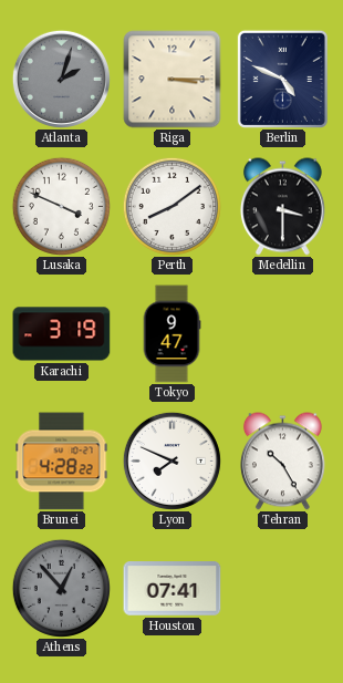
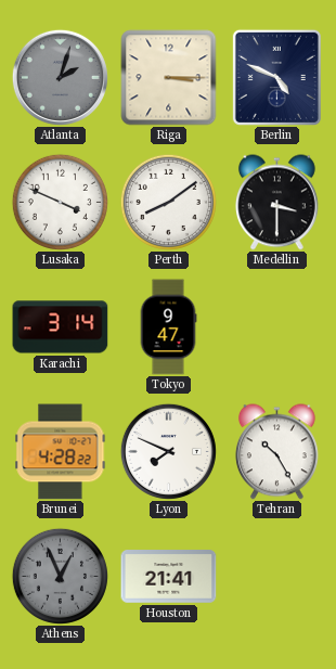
Karachi: 3:19 -> 3:14 (61, 327)
Athens: 12:53 -> 12:56 (60, 576)
Houston: 07:41 -> 21:41 (169, 577)
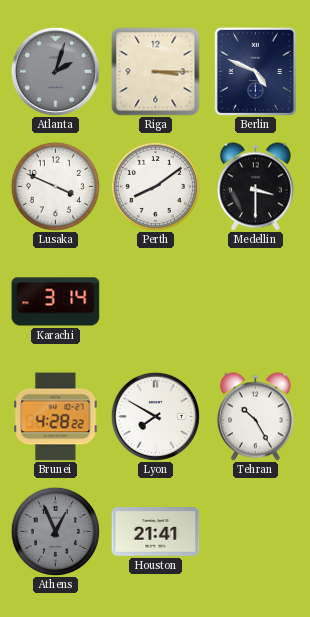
Tokyo: 9:47 -> none (168, 327)
Lyon: 7:49 -> 7:50 (155, 416)
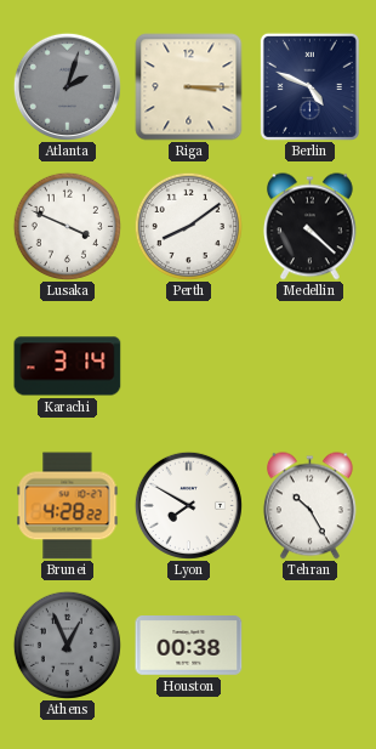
Medellin: 3:30 -> 4:22 (309, 227)
Houston: 21:41 -> 00:38 (189, 646)
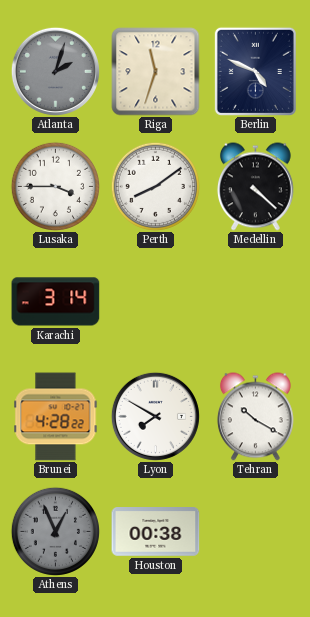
Riga: 3:15 -> 11:33 (156, 72)
Lusaka: 3:49 -> 3:45 (55, 186)
Tehran: 10:25 -> 10:20 (255, 417)
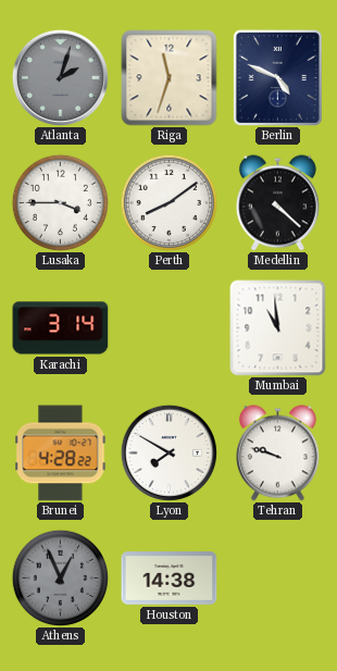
Mumbai: none -> 10:59 (278, 328)
Tehran: 10:20 -> 9:48 (277, 453)
Houston: 00:38 -> 14:38 (170, 579)
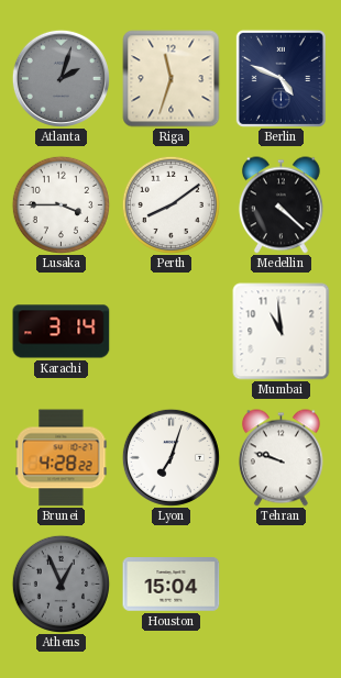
Lyon: 7:50 -> 7:03 (170, 457)
Houston: 14:38 -> 15:04 (172, 585)
